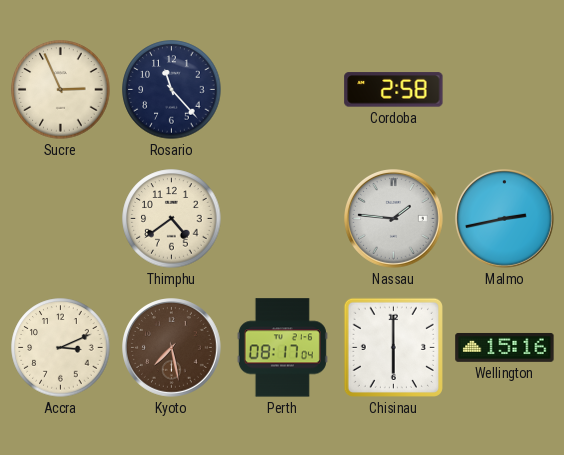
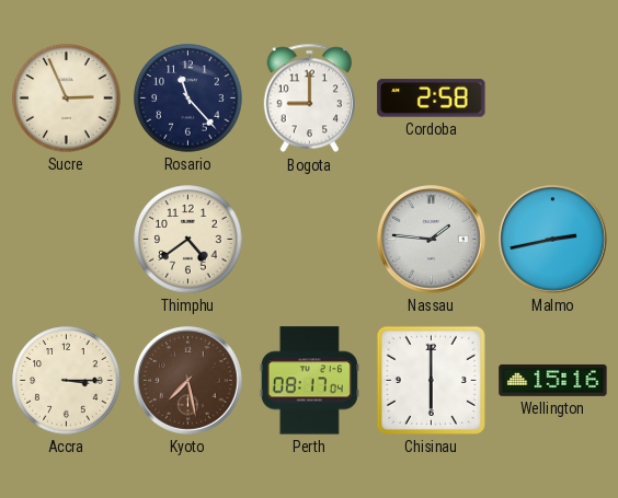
Bogota: none -> 9:00 (309, 99)
Accra: 3:11 -> 3:15 (67, 381)
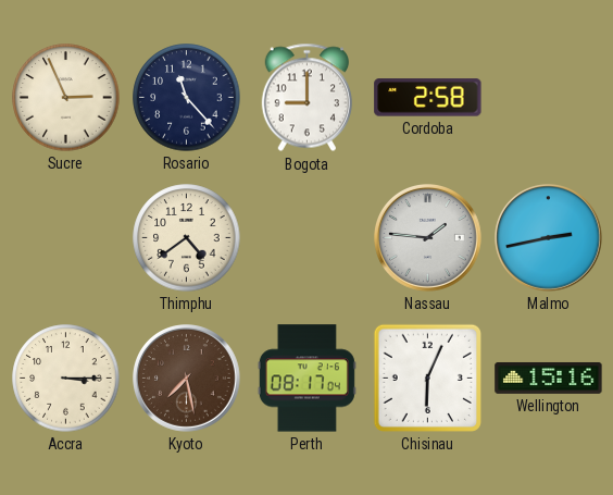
Chisinau: 6:00 -> 6:04 (427, 378)
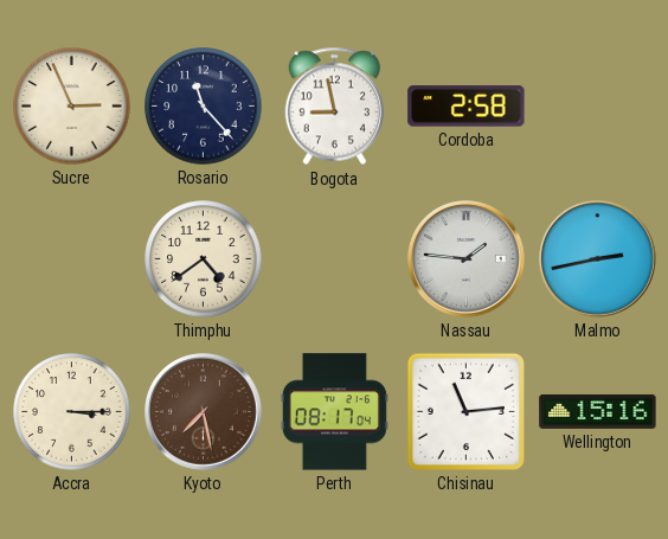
Bogota: 9:00 -> 8:58 (334, 107)
Chisinau: 6:04 -> 11:14 (465, 411)
